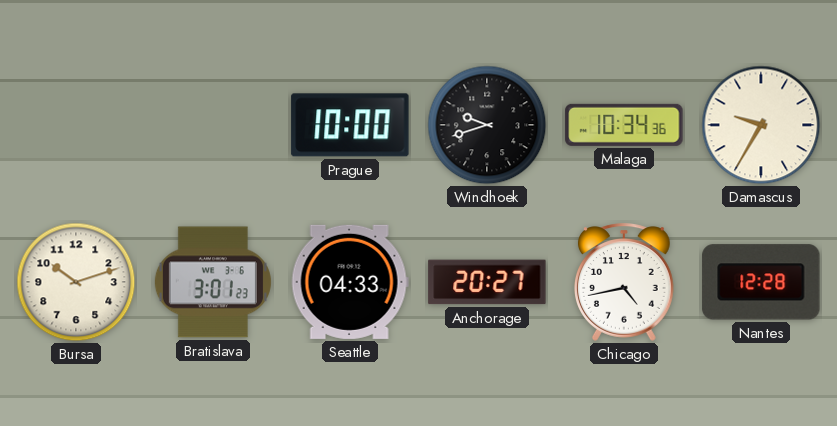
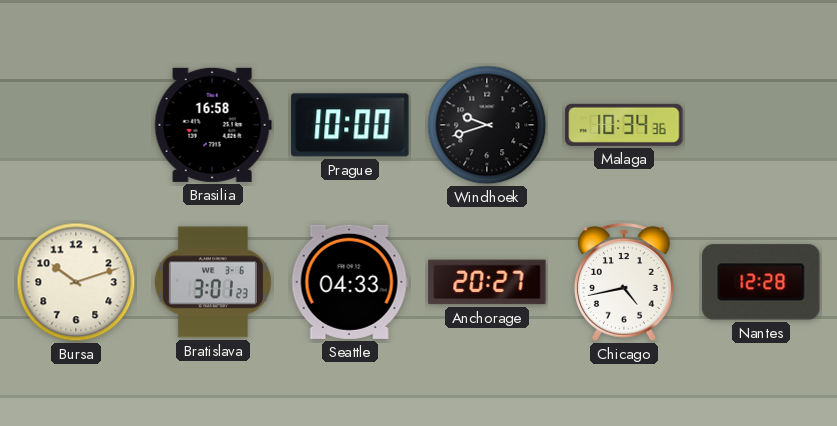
Brasilia: none -> 16:58 (213, 125)
Damascus: 9:35 -> none (761, 125)
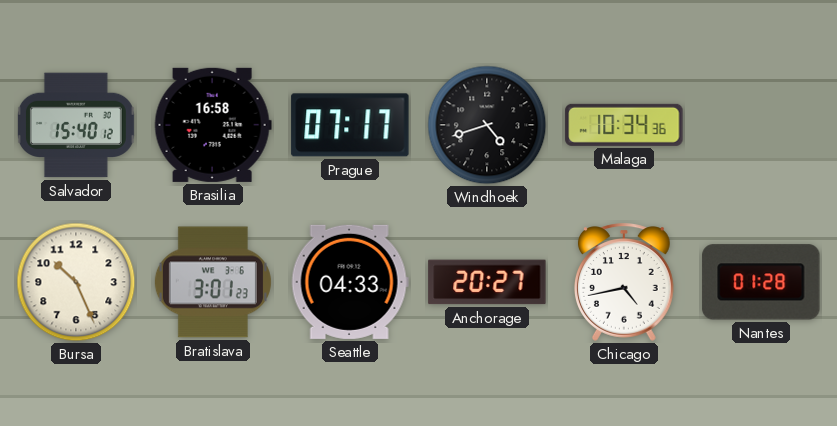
Salvador: none -> 15:40 (76, 125)
Prague: 10:00 -> 07:17 (350, 125)
Windhoek: 9:42 -> 4:42 (487, 125)
Bursa: 10:12 -> 10:26 (76, 282)
Nantes: 12:28 -> 01:28 (761, 282)
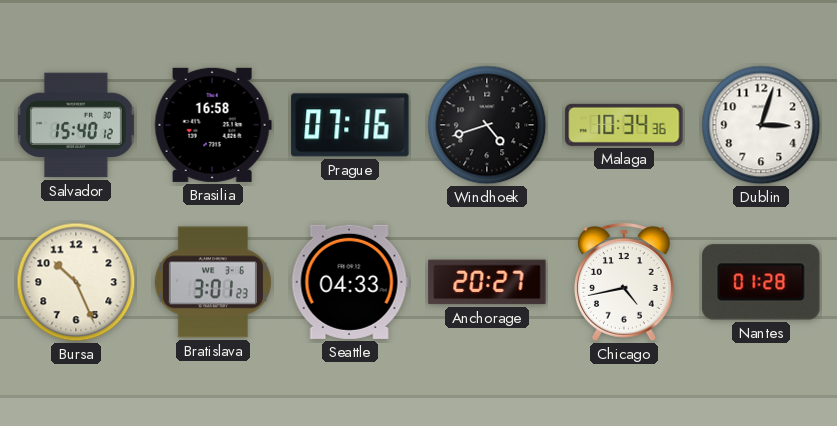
Prague: 07:17 -> 07:16 (350, 125)
Dublin: none -> 3:03 (761, 125)
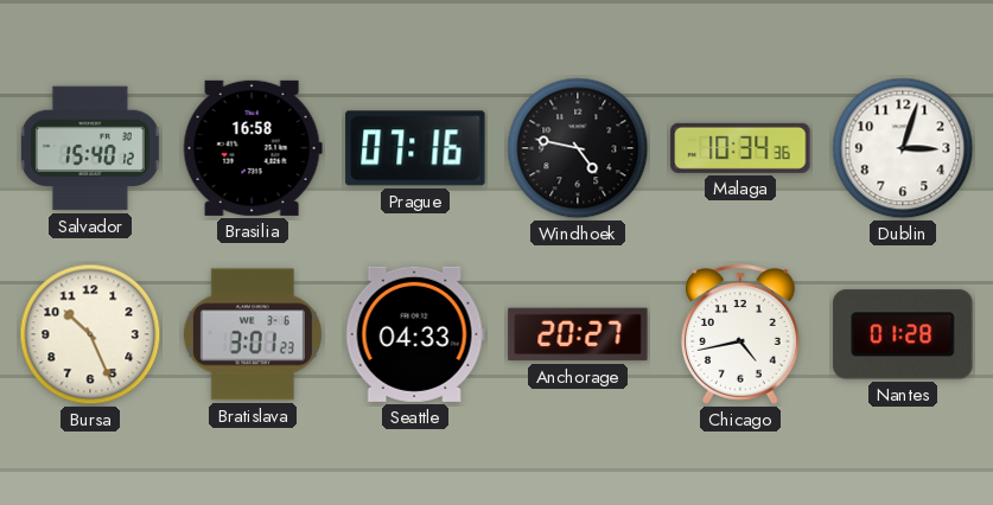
Windhoek: 4:42 -> 4:47 (578, 148)
